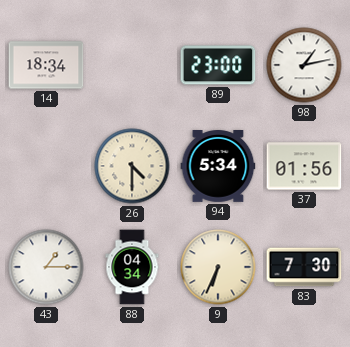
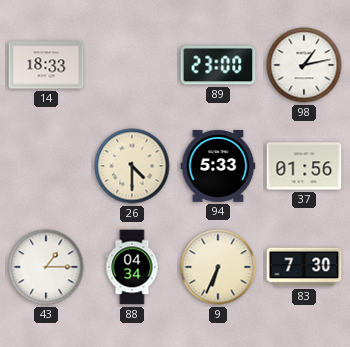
14: 18:34 -> 18:33 (46, 65)
94: 5:34 -> 5:33 (218, 167)
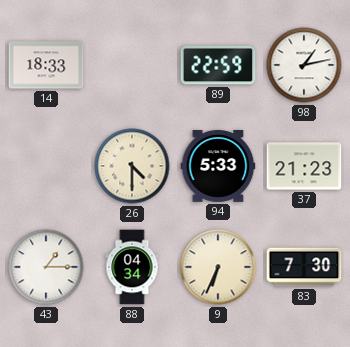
89: 23:00 -> 22:59 (218, 65)
37: 01:56 -> 21:23 (304, 166)
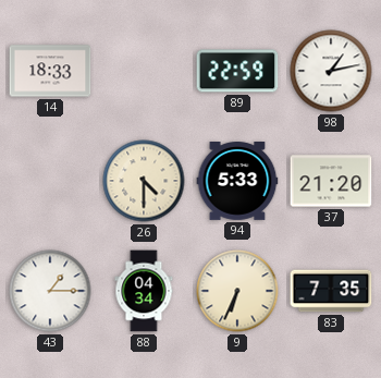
37: 21:23 -> 21:20 (331, 181)
83: 7:30 -> 7:35 (331, 291)
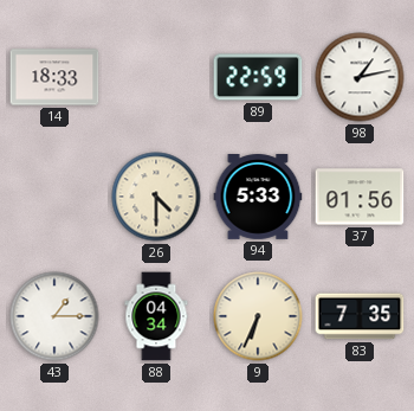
37: 21:20 -> 01:56 (360, 197)
